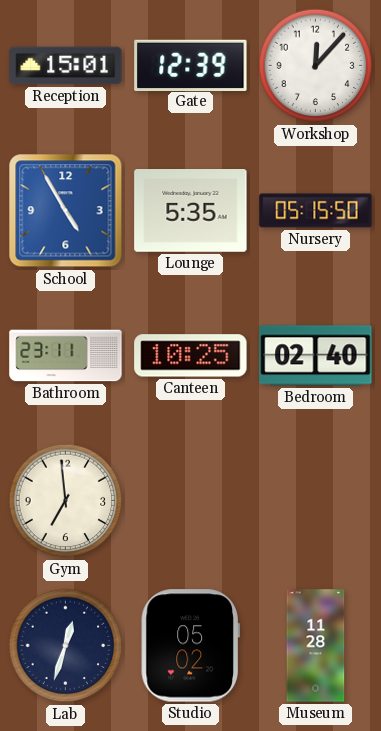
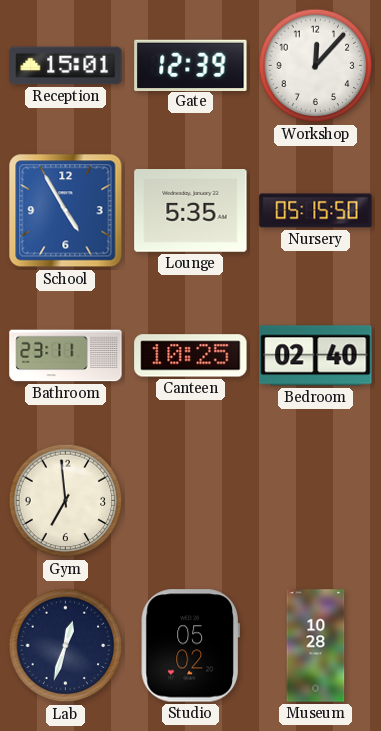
Museum: 11:28 -> 10:28 (316, 646)
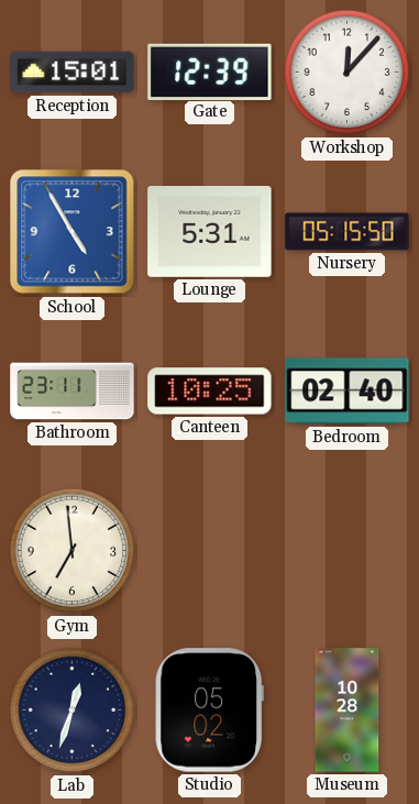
Lounge: 5:35 -> 5:31 (210, 232)
